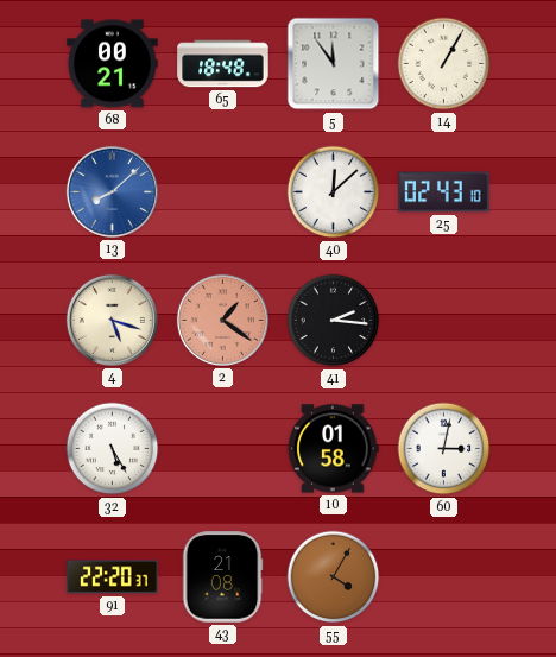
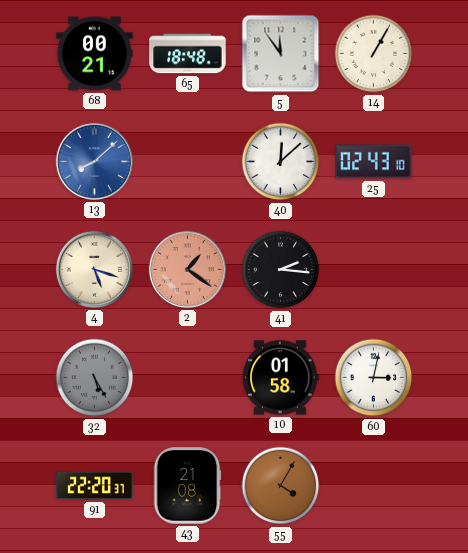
32 dial: white -> grey (95, 378)
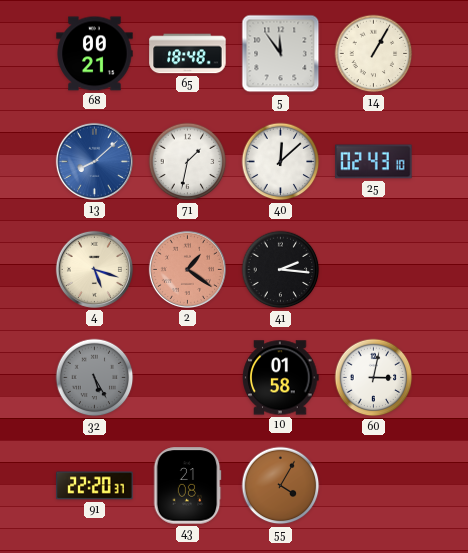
71: none -> 1:32 (188, 162)
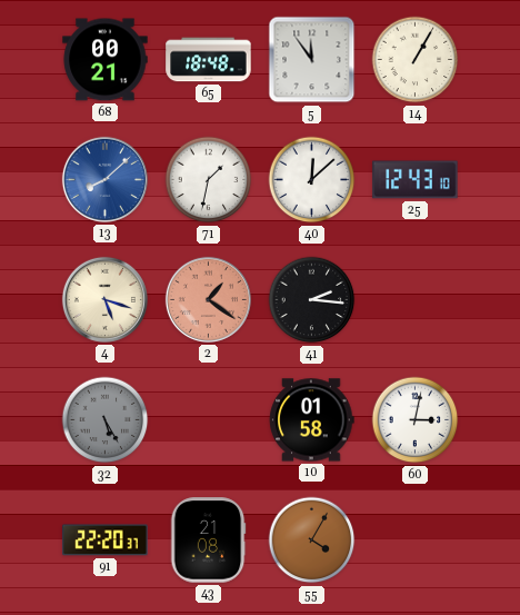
25: 02:43 -> 12:43 (416, 180)
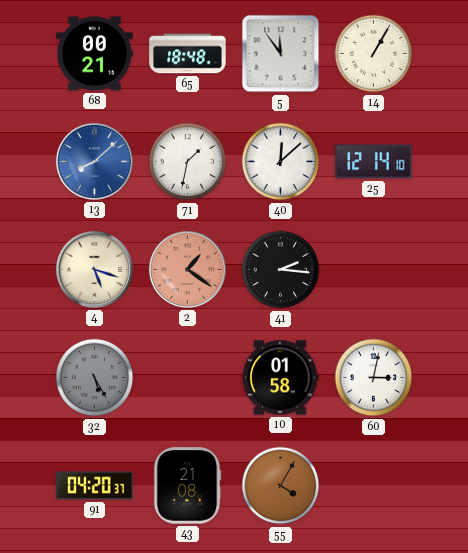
25: 12:43 -> 12:14 (374, 162)
91: 22:20 -> 04:20 (95, 486)
